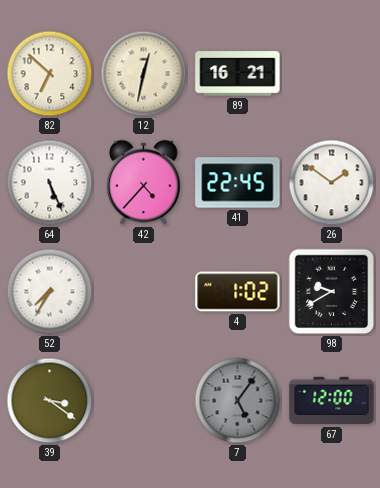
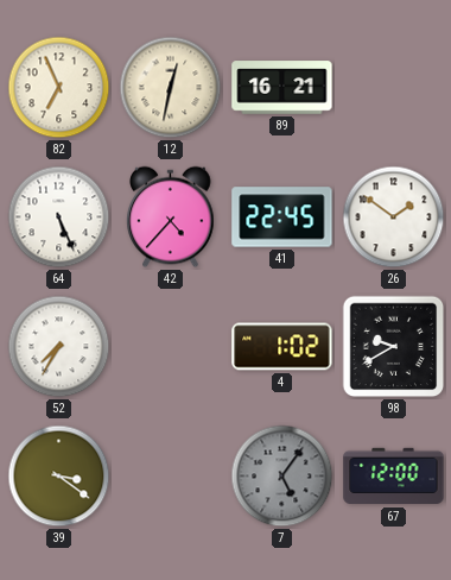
82: 6:52 -> 6:56 (59, 88)
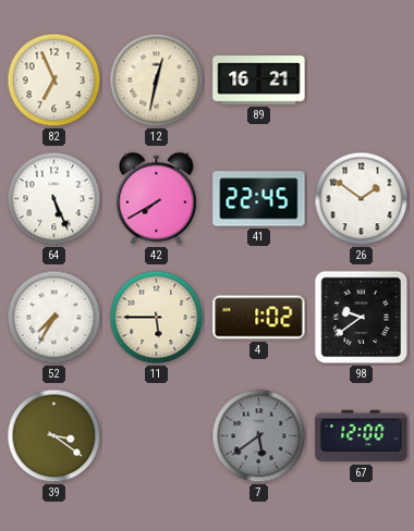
42: 4:37 -> 7:40 (157, 199)
11: none -> 5:45 (157, 318)
98: 9:40 -> 9:39 (362, 318)
7: 5:06 -> 5:39 (259, 436)
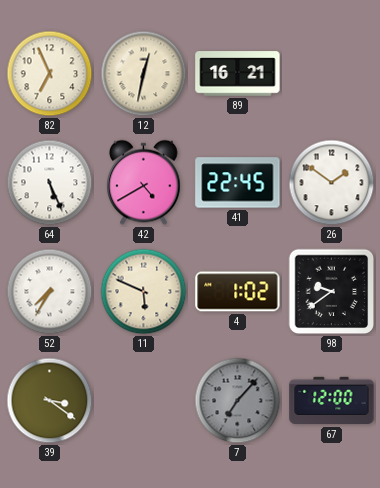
42: 7:40 -> 4:40 (144, 183)
11: 5:45 -> 5:49 (144, 292)
7: 5:39 -> 7:07 (238, 401)
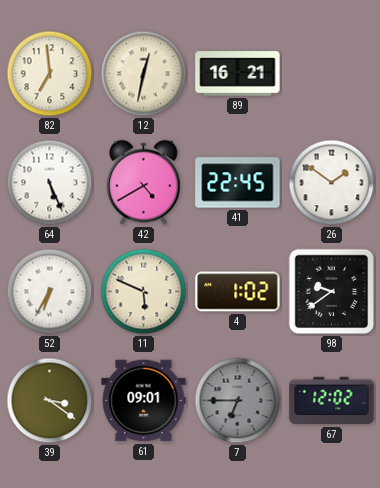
82: 6:56 -> 6:59 (50, 74)
52: 7:35 -> 6:35 (50, 292)
61: none -> 09:01 (144, 401)
7: 7:07 -> 6:45 (238, 401)
67: 12:00 -> 12:02 (332, 401)
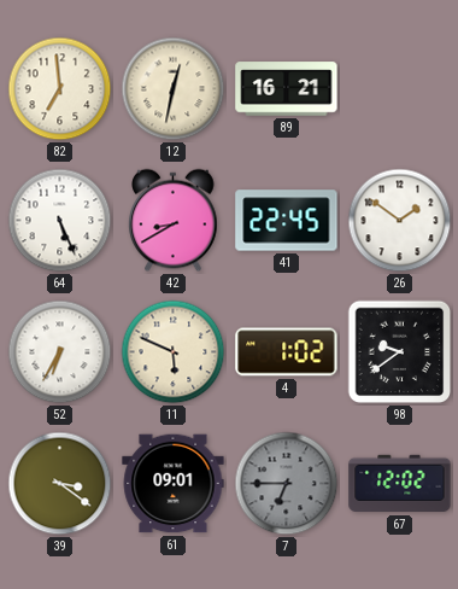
42: 4:40 -> 8:40 (174, 221)
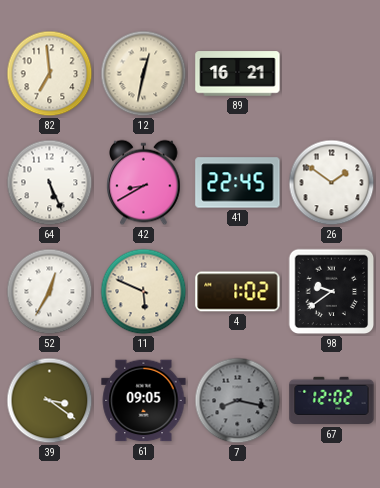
52: 6:35 -> 12:35 (50, 292)
61: 09:01 -> 09:05 (144, 401)
7: 6:45 -> 8:17 (238, 401)
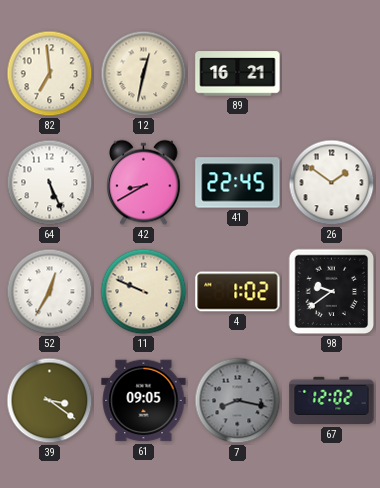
11: 5:49 -> 9:49 (144, 292)
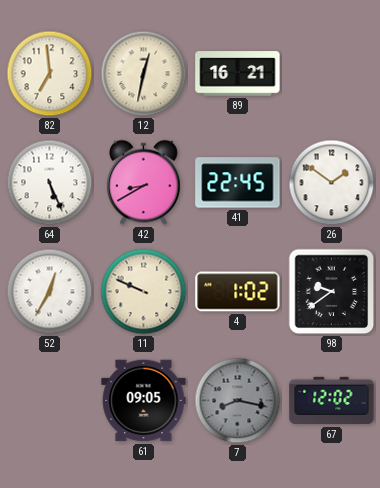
39: 3:21 -> none (50, 401)
